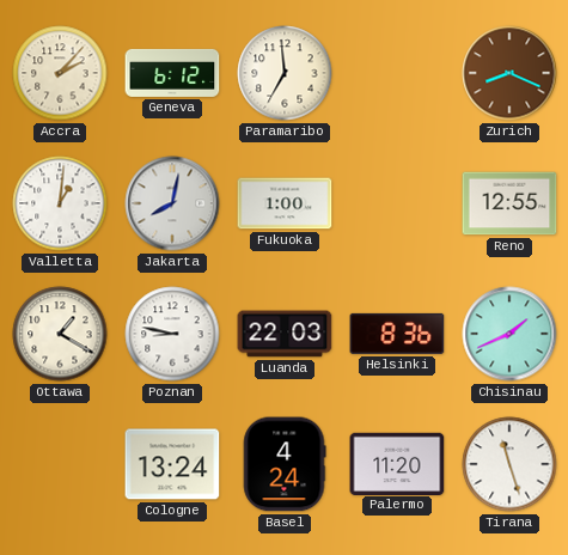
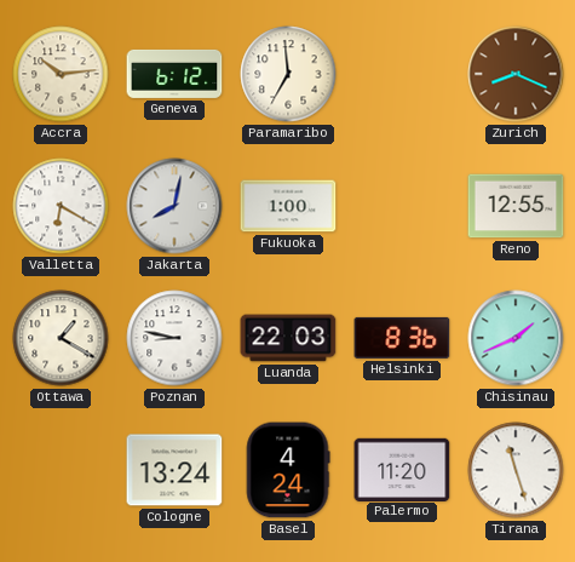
Accra: 2:07 -> 10:14 (61, 74)
Valletta: 1:01 -> 6:20 (61, 206)
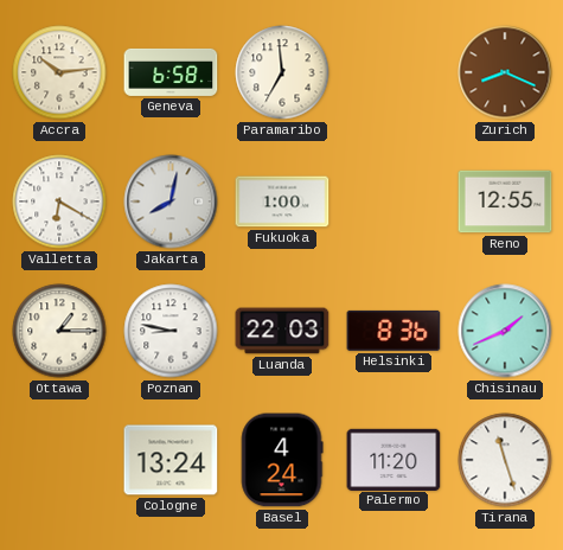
Geneva: 6:12 -> 6:58 (171, 72)
Ottawa: 1:20 -> 1:15 (59, 331)
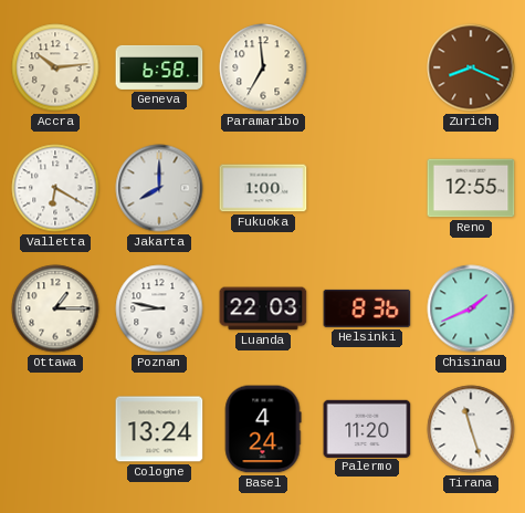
Jakarta: 8:02 -> 8:00 (159, 188)
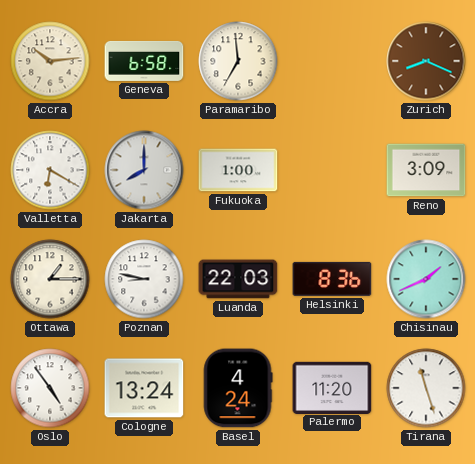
Reno: 12:55 -> 3:09 (426, 170)
Oslo: none -> 4:54 (50, 388)
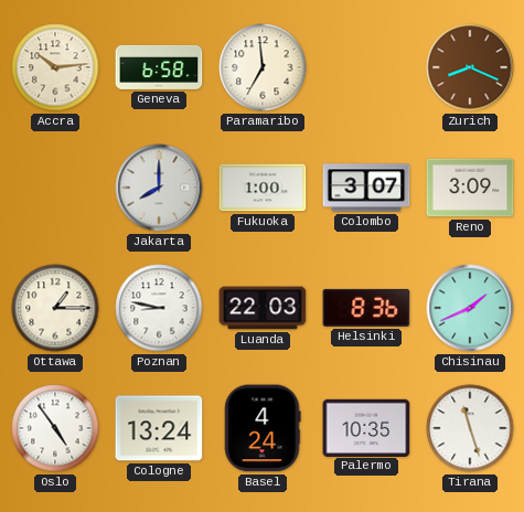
Valletta: 6:20 -> none (50, 170)
Colombo: none -> 3:07 (366, 188)
Palermo: 11:20 -> 10:35 (366, 427)
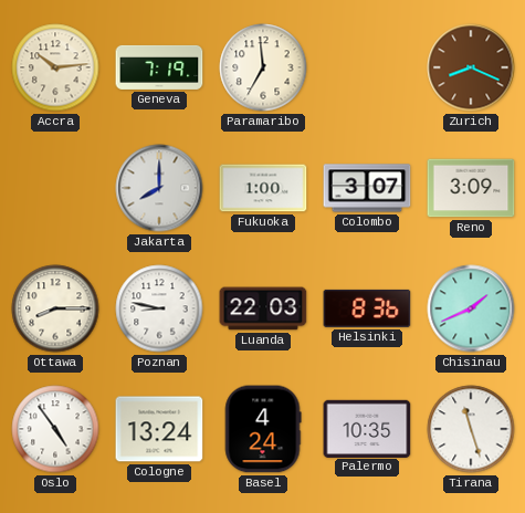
Geneva: 6:58 -> 7:19 (159, 67)
Ottawa: 1:15 -> 8:15 (55, 308)
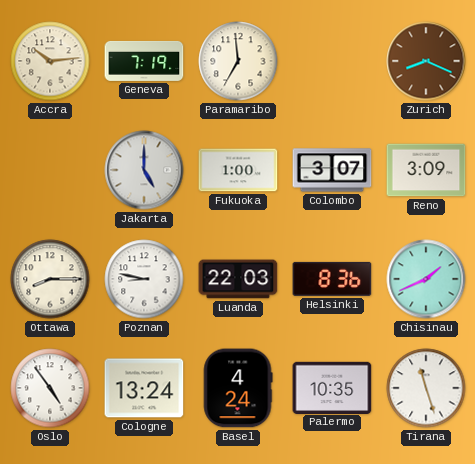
Jakarta: 8:00 -> 5:00 (144, 170)
